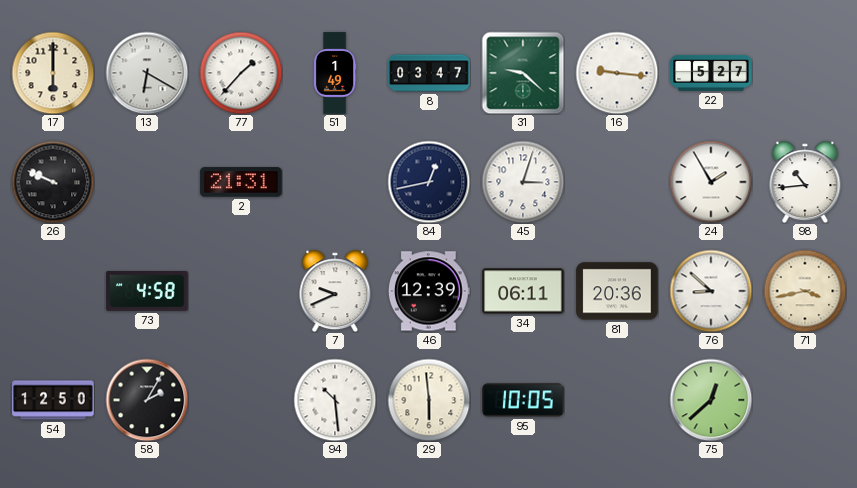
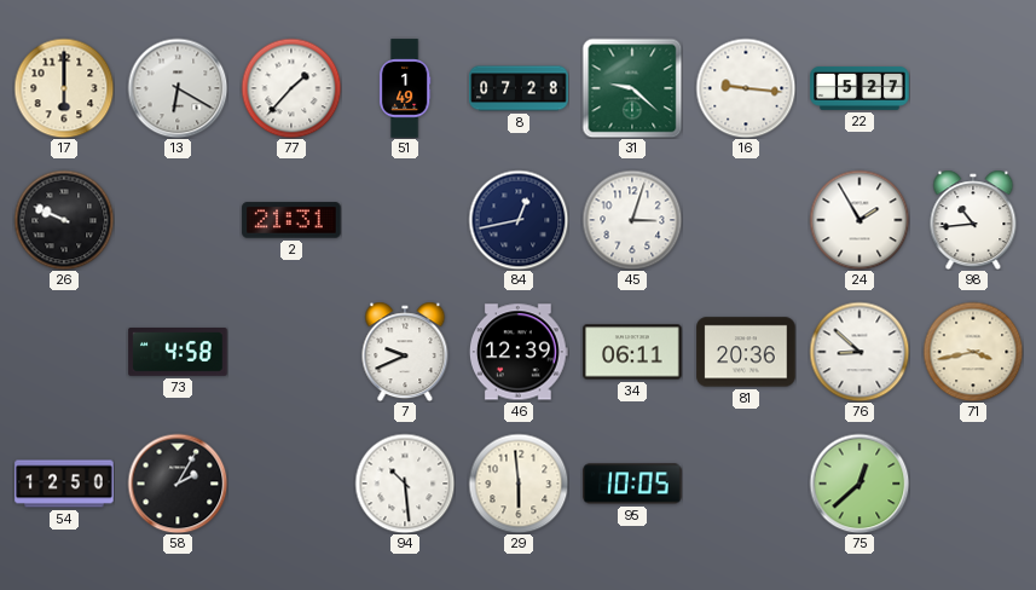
8: 03:47 -> 07:28 (519, 88)
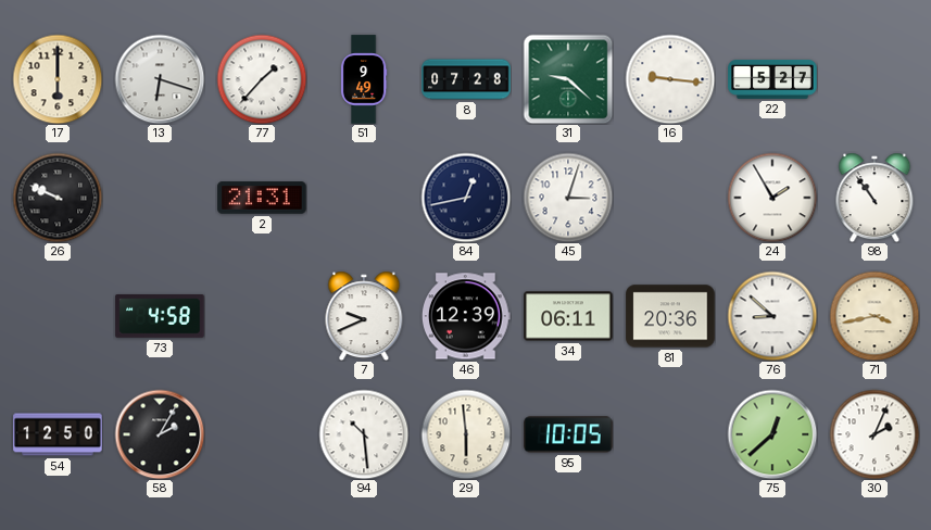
13: 6:20 -> 6:18 (160, 79)
51: 1:49 -> 9:49 (364, 79)
98: 10:44 -> 10:54 (875, 198)
30: none -> 2:04 (875, 434)
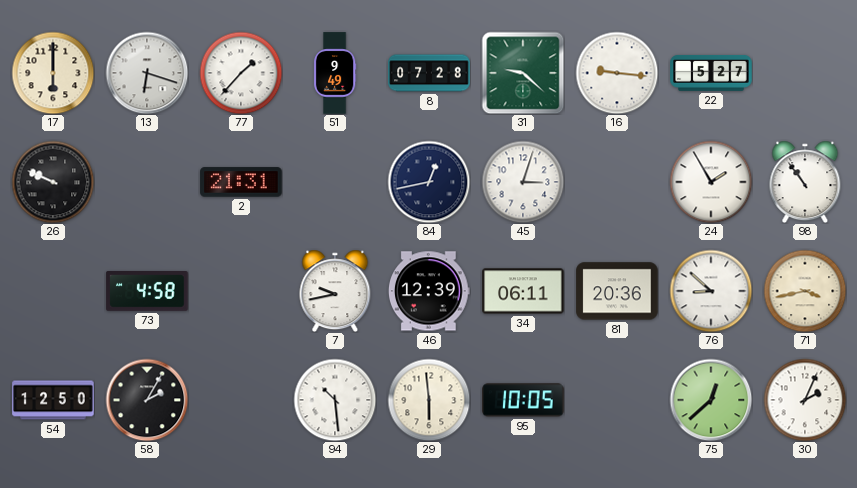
7: 9:41 -> 9:43 (335, 291)
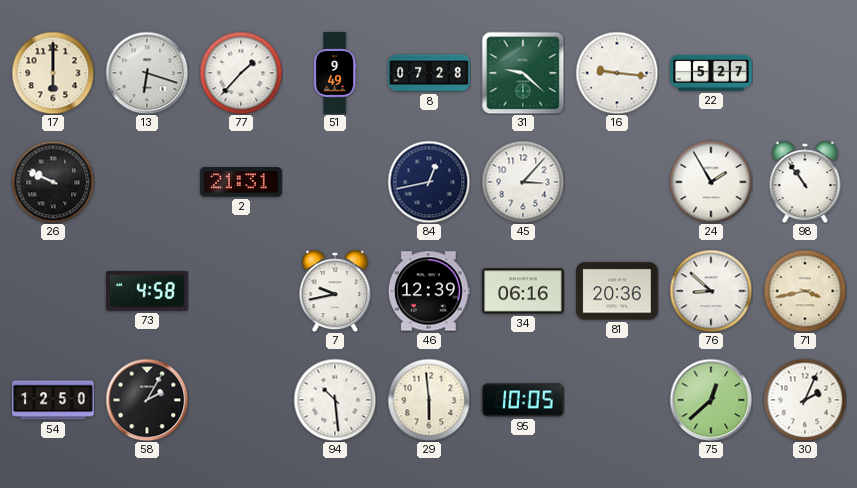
45: 3:03 -> 3:07 (523, 182)
34: 06:11 -> 06:16 (523, 291)
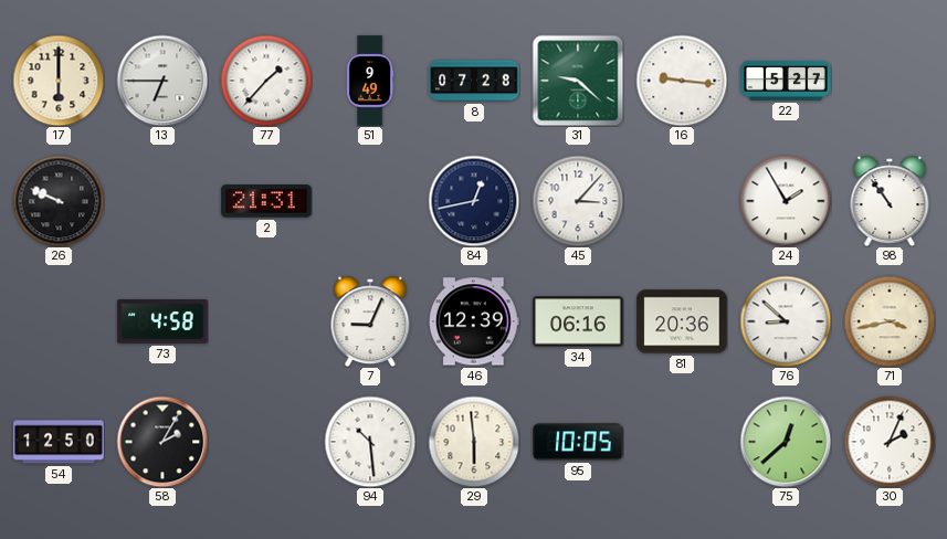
13: 6:18 -> 6:45 (162, 81)
7: 9:43 -> 9:04 (370, 321)
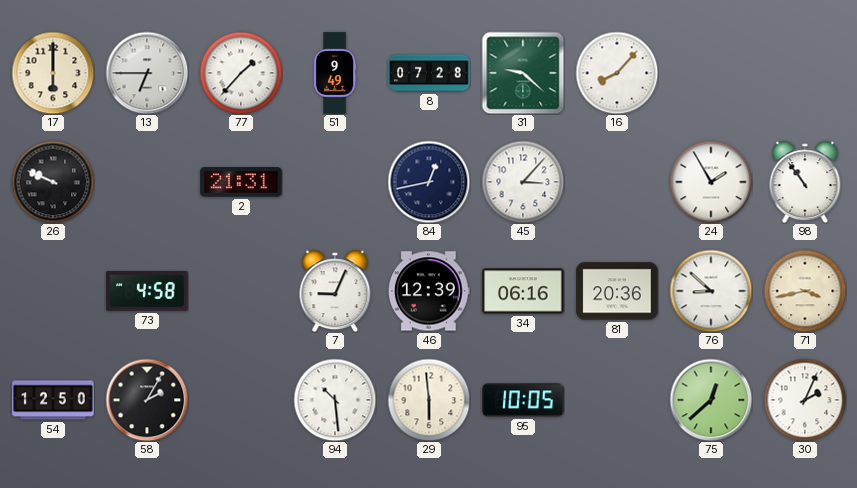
16: 9:16 -> 8:07 (617, 73)
22: 5:27 -> none (786, 81)
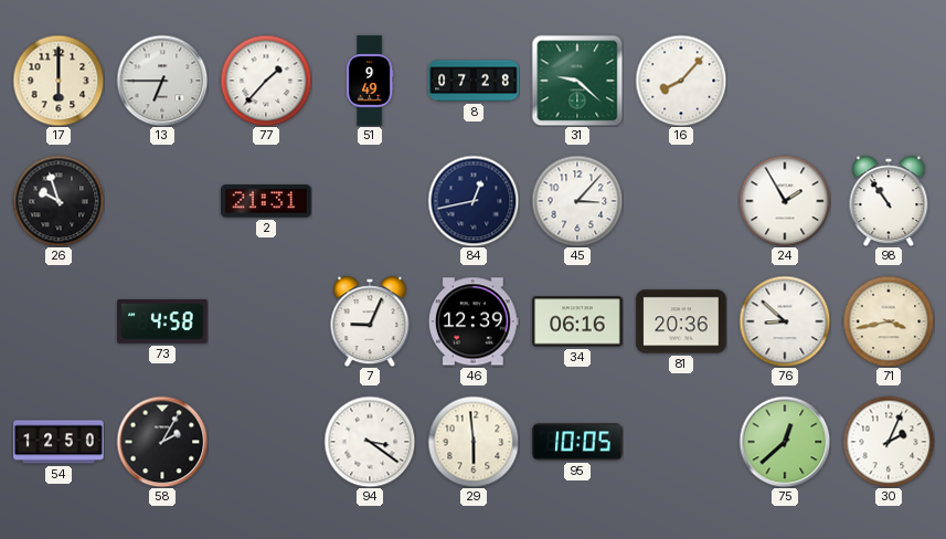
26: 9:49 -> 9:57 (59, 201)
94: 10:29 -> 3:21 (370, 442)
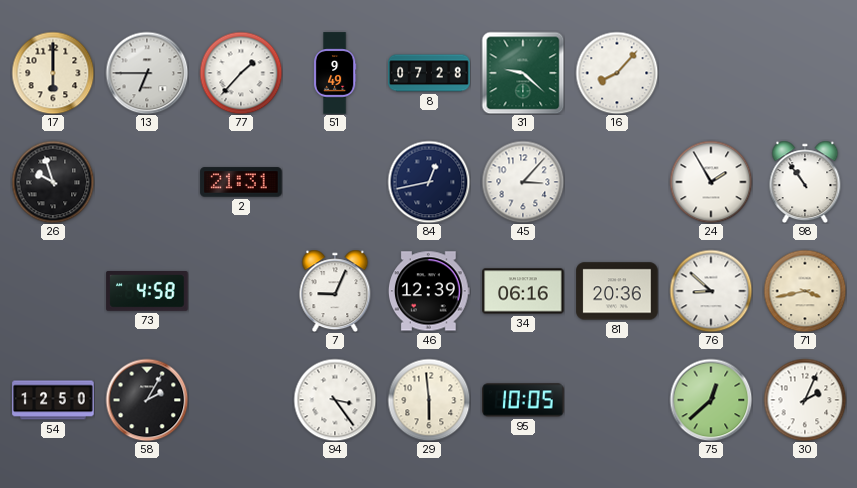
94: 3:21 -> 3:24 (335, 400)
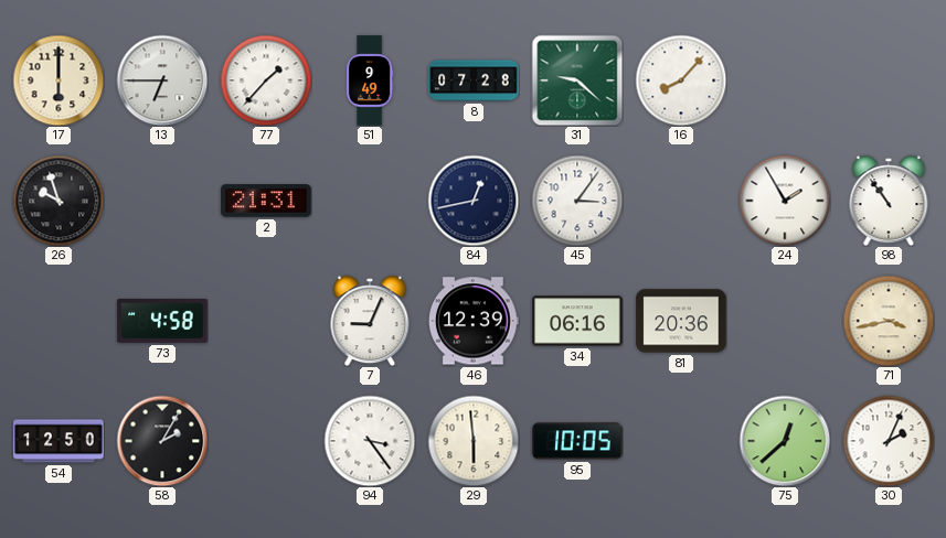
45: 3:07 -> 3:06 (577, 201)
76: 8:52 -> none (711, 291)
